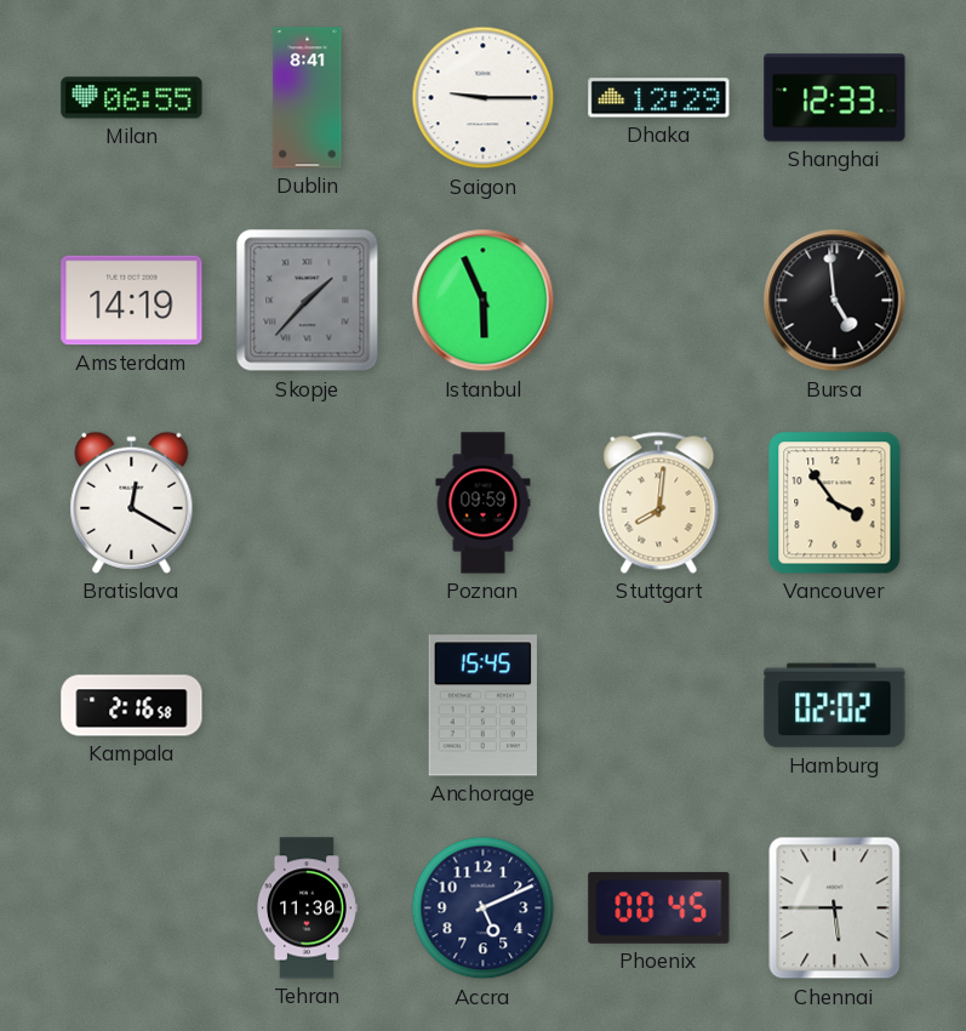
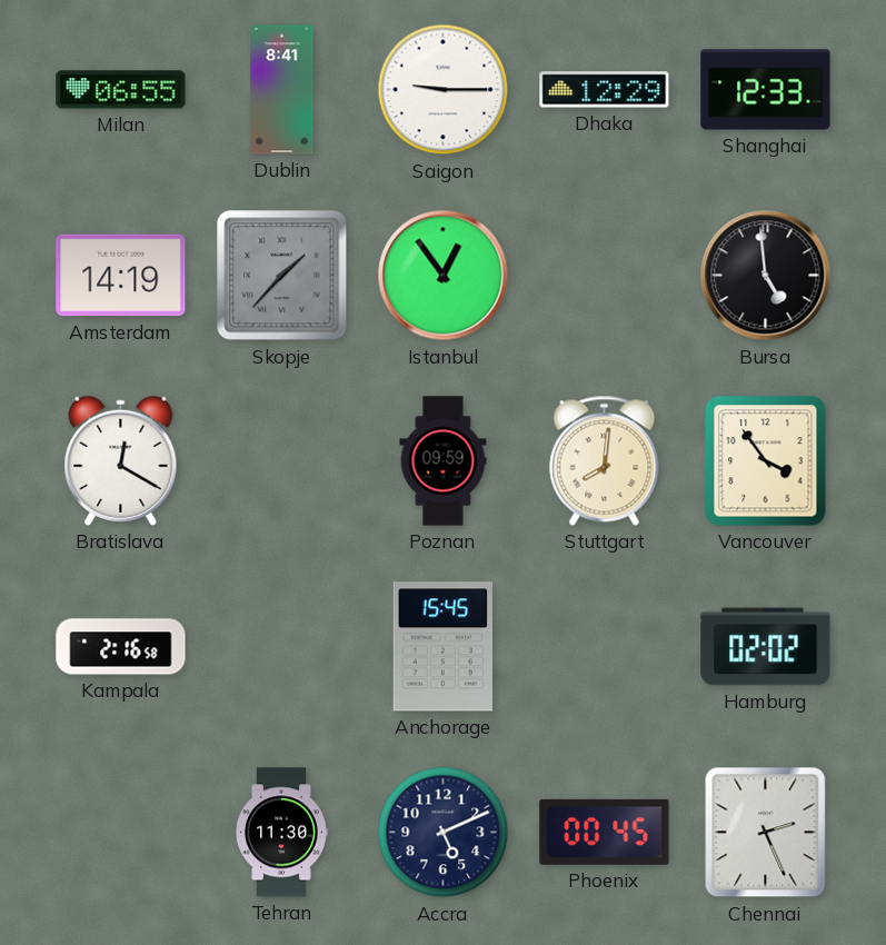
Istanbul: 5:56 -> 12:54 (444, 276)
Chennai: 5:45 -> 2:26 (766, 833)
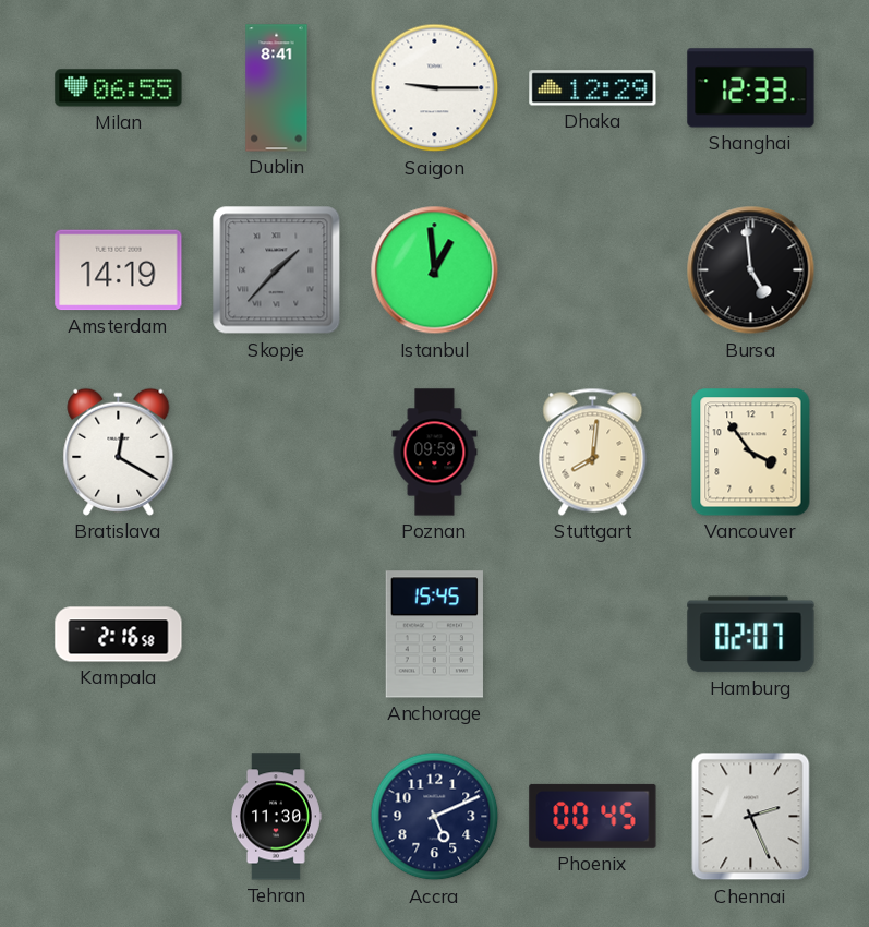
Istanbul: 12:54 -> 12:59 (435, 270)
Hamburg: 02:02 -> 02:07 (751, 635)
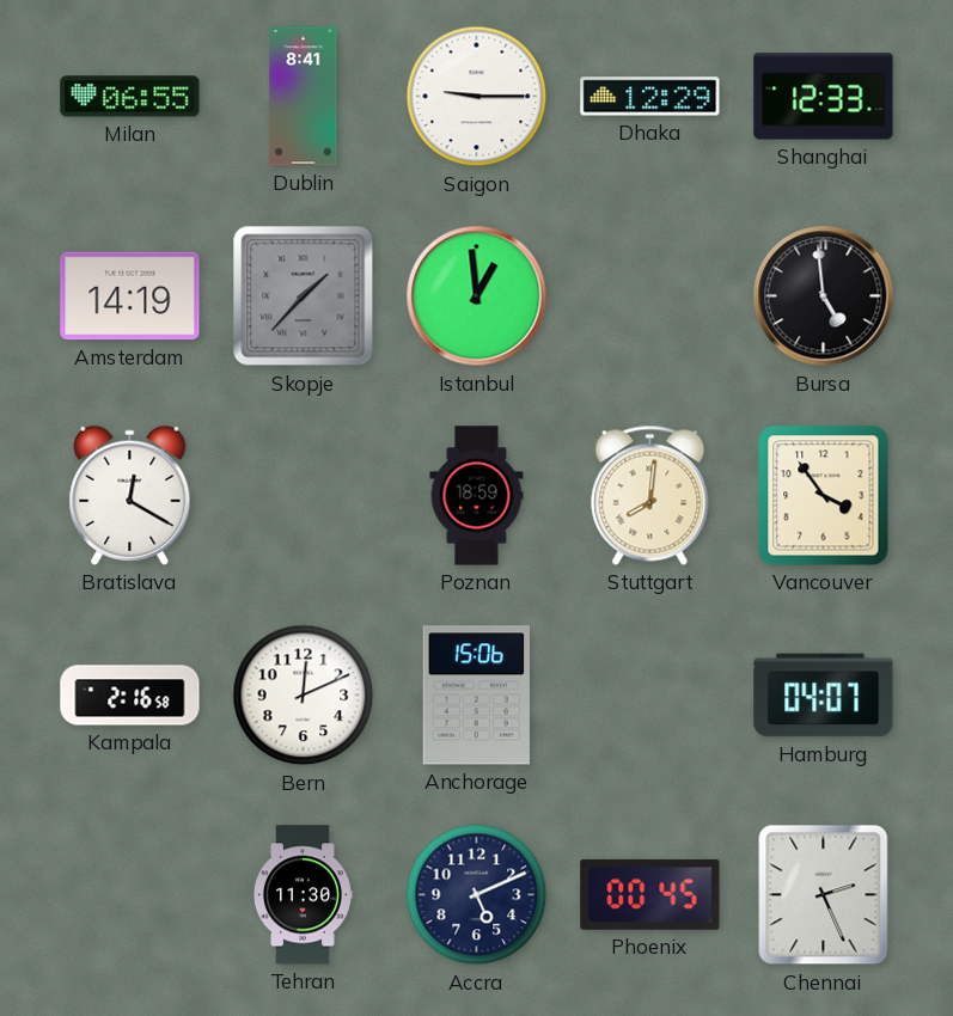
Poznan: 09:59 -> 18:59 (477, 496)
Bern: none -> 12:11 (304, 696)
Anchorage: 15:45 -> 15:06 (476, 696)
Hamburg: 02:07 -> 04:07 (824, 696)
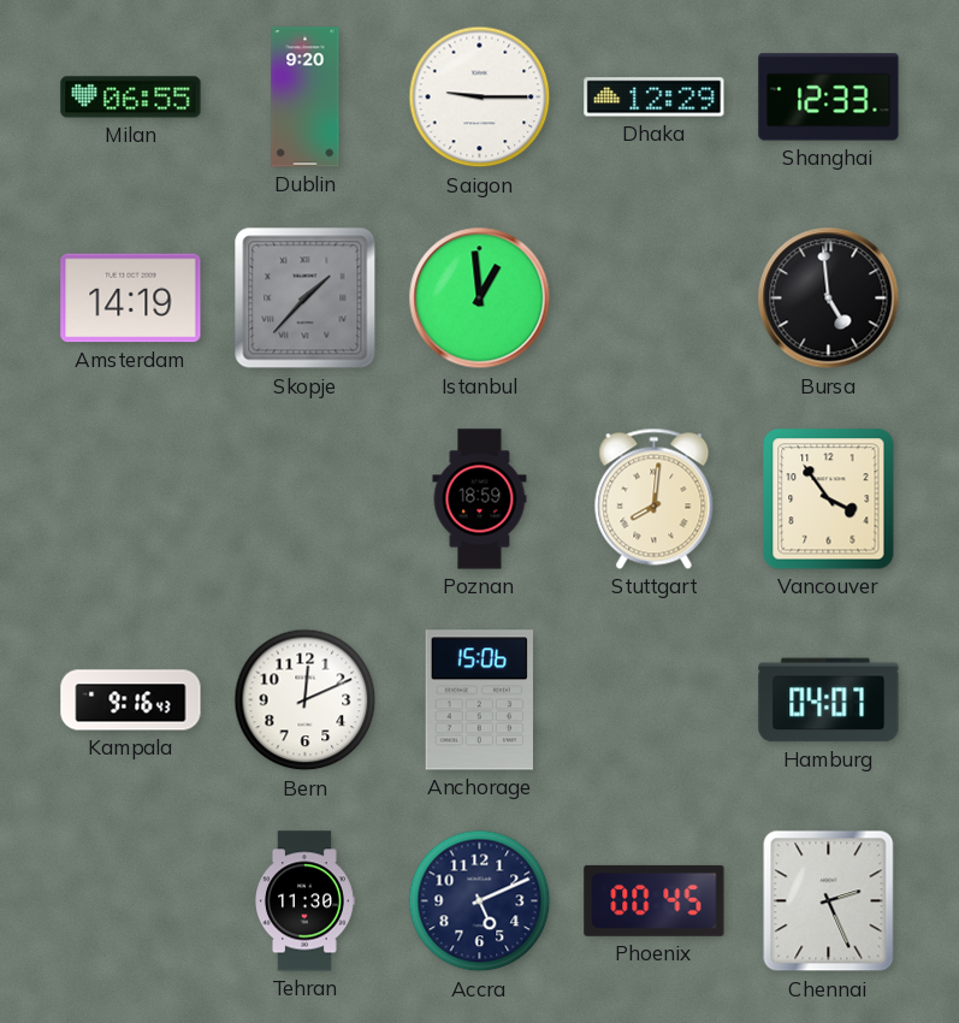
Dublin: 8:41 -> 9:20 (306, 97)
Bratislava: 12:20 -> none (130, 495)
Kampala: 2:16 -> 9:16 (131, 700)
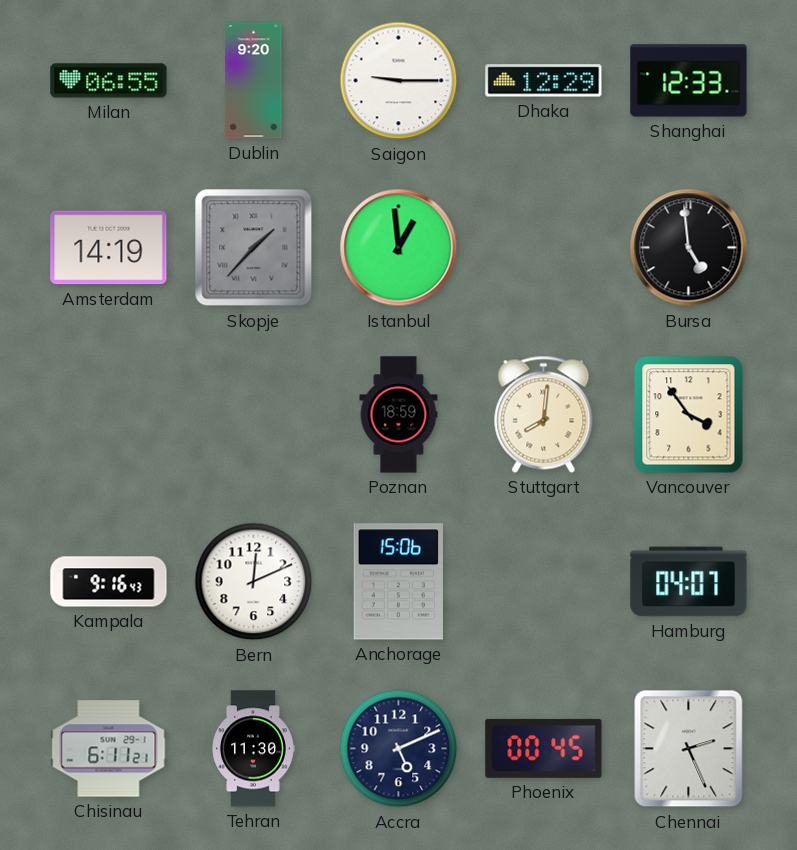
Chisinau: none -> 6:11 (109, 749)
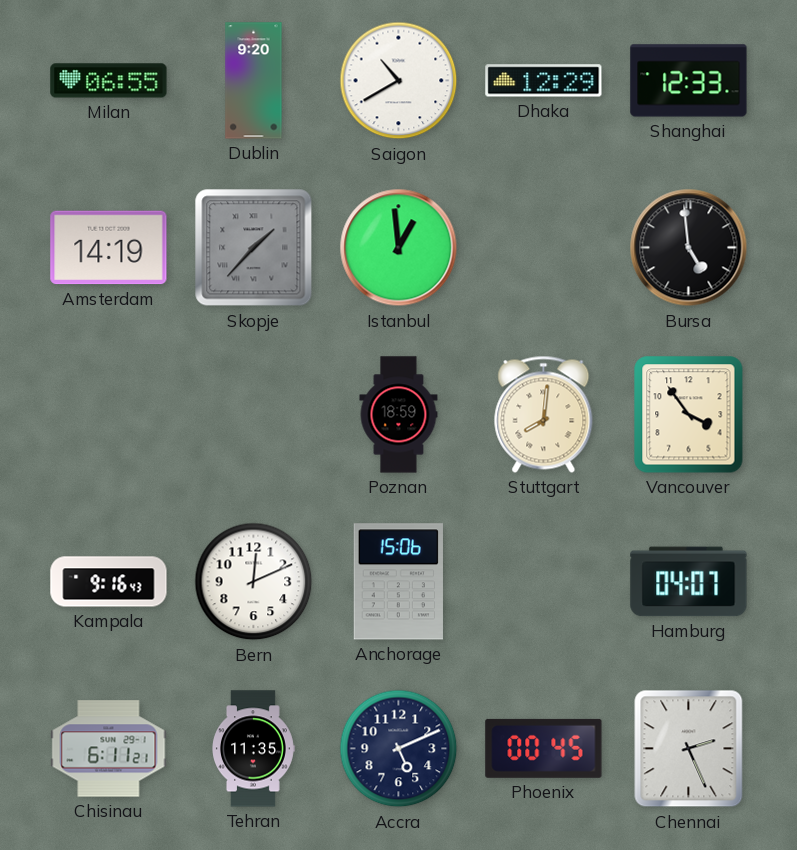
Saigon: 9:15 -> 10:40 (399, 81)
Tehran: 11:30 -> 11:35 (254, 749)
